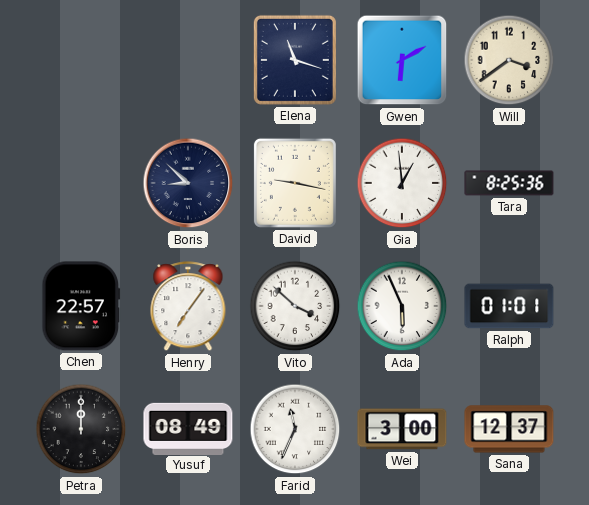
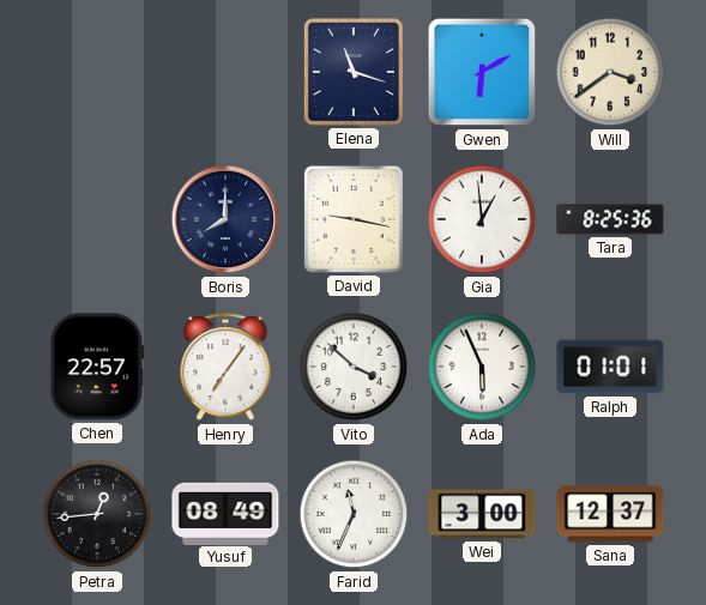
Boris: 8:52 -> 8:00 (225, 219)
Petra: 12:00 -> 12:44 (97, 514)
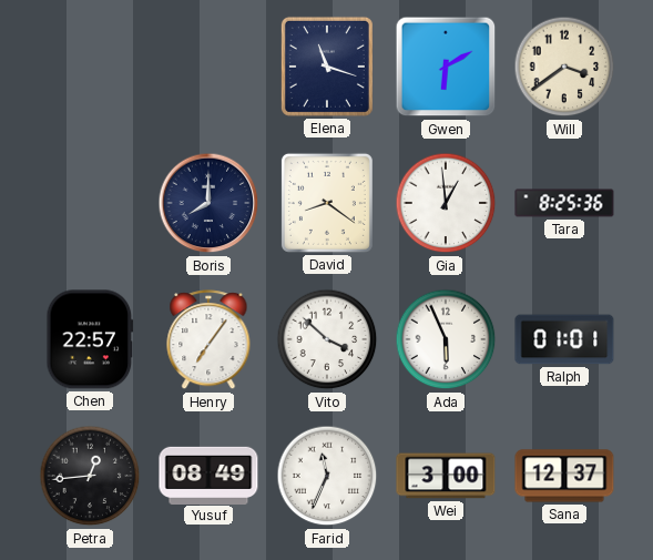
David: 9:17 -> 8:21 (327, 203)
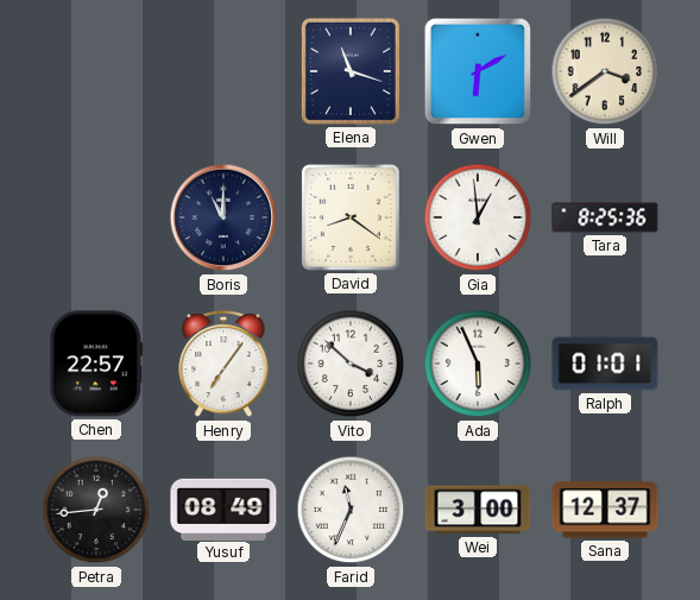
Boris: 8:00 -> 11:00 (223, 217)
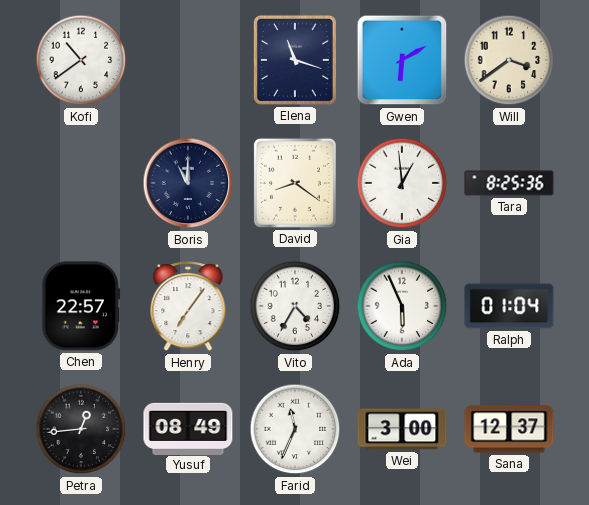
Kofi: none -> 10:39 (81, 60)
Vito: 3:52 -> 4:35 (295, 306)
Ralph: 01:01 -> 01:04 (509, 306)
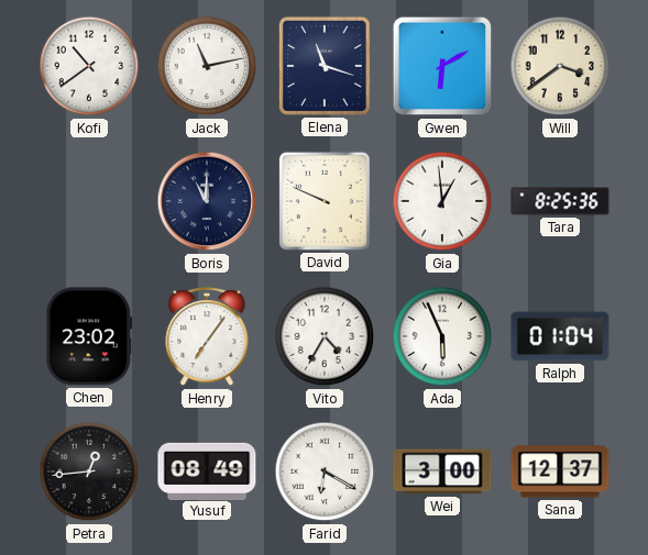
Jack: none -> 11:13 (207, 66)
David: 8:21 -> 9:49 (325, 201)
Chen: 22:57 -> 23:02 (89, 336)
Farid: 11:34 -> 6:20 (325, 471)
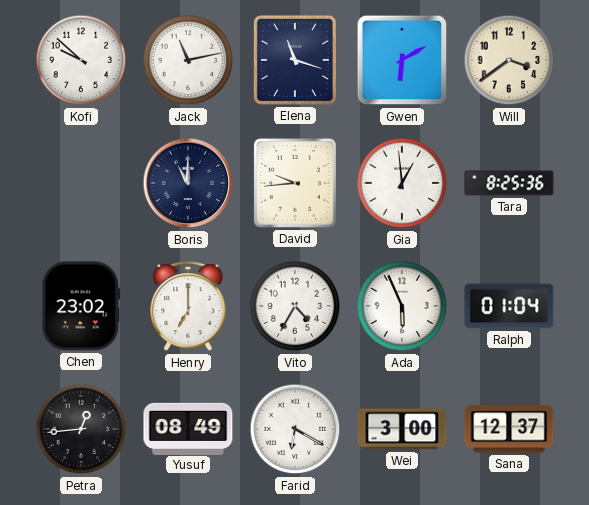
Kofi: 10:39 -> 9:52 (81, 60)
David: 9:49 -> 9:44 (295, 183)
Henry: 7:06 -> 7:00 (188, 307)
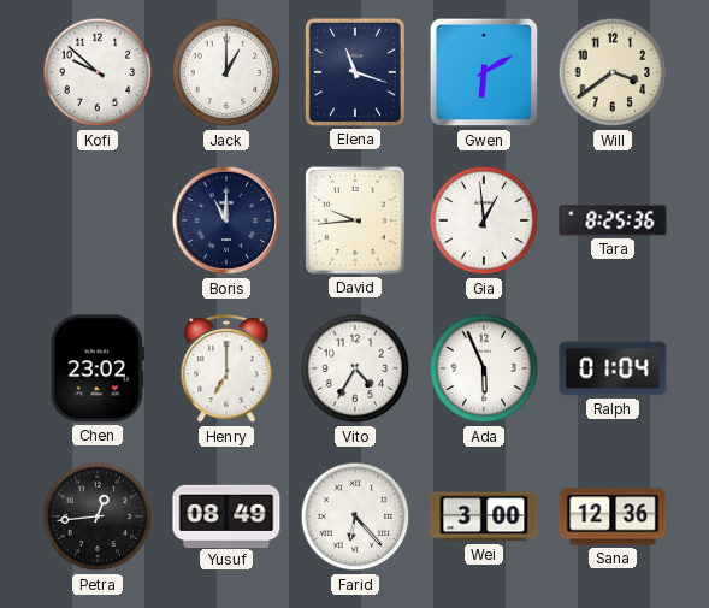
Jack: 11:13 -> 1:00 (226, 72)
Farid: 6:20 -> 6:23 (355, 516)
Sana: 12:37 -> 12:36 (613, 516)
